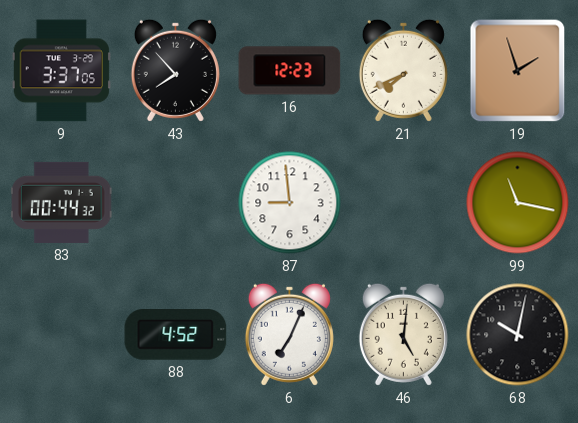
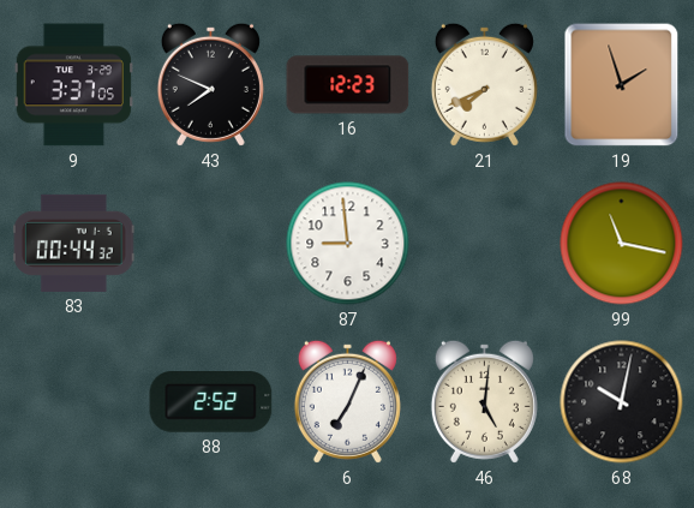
43: 7:53 -> 7:49 (210, 84)
88: 4:52 -> 2:52 (211, 402)
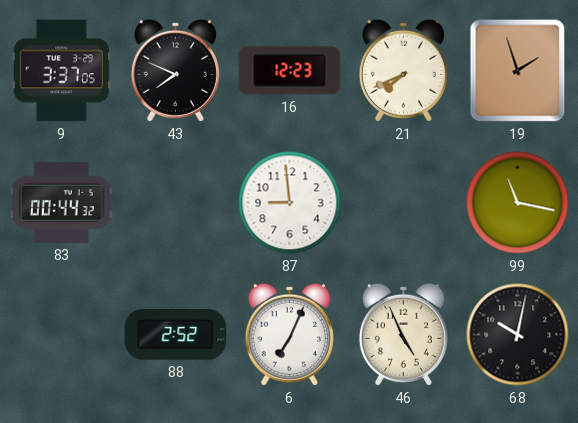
46: 5:01 -> 4:56 (403, 334)
